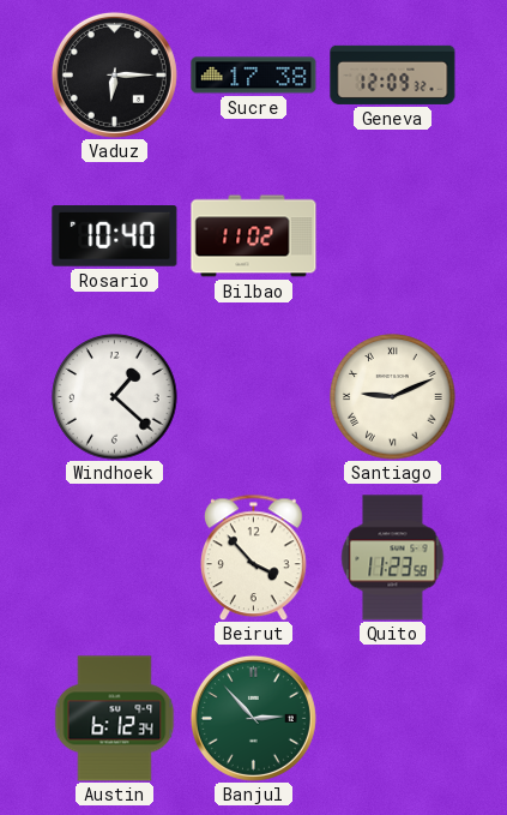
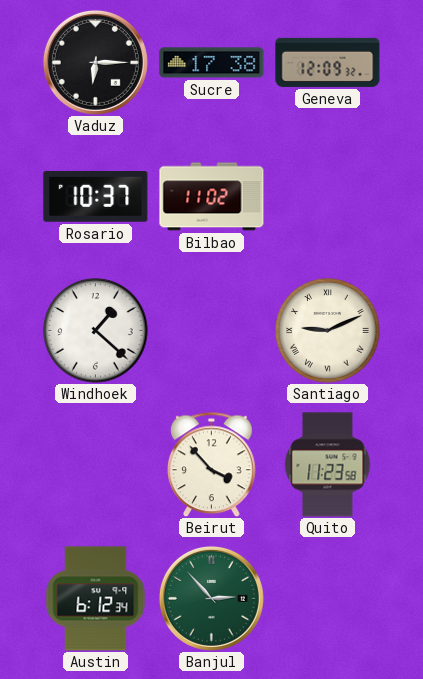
Rosario: 10:40 -> 10:37 (96, 197)
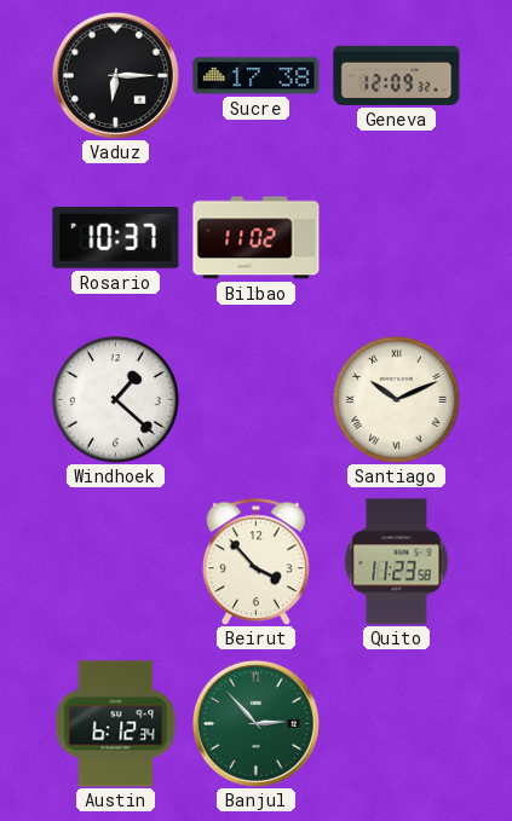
Santiago: 9:11 -> 10:11 (397, 400)
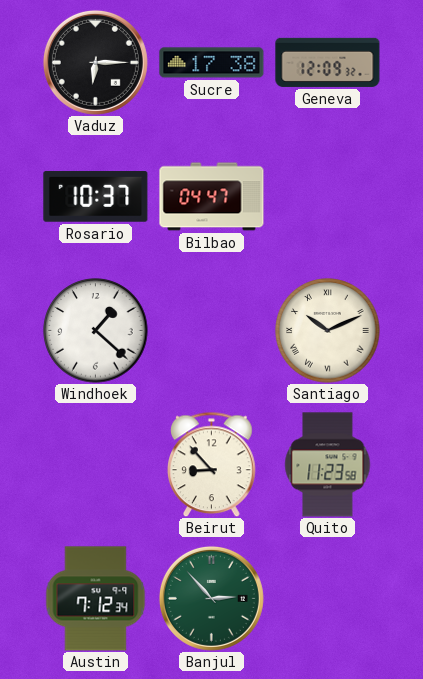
Bilbao: 11:02 -> 04:47 (212, 197)
Beirut: 3:53 -> 8:53 (212, 464)
Austin: 6:12 -> 7:12 (96, 599)
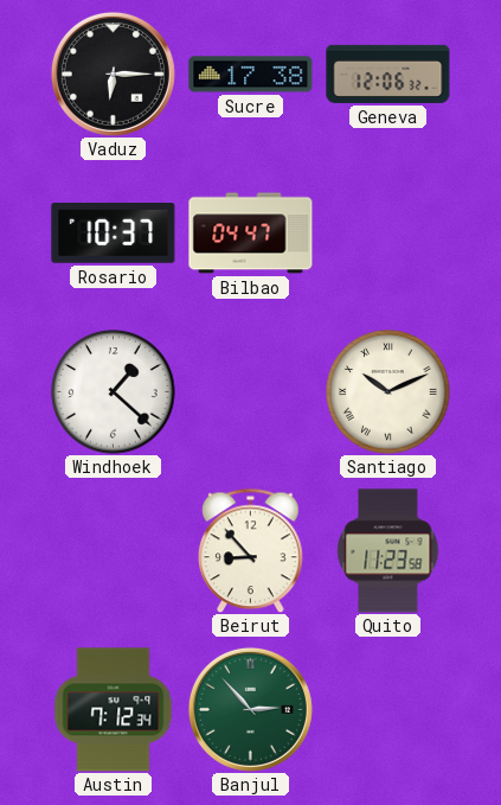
Geneva: 12:09 -> 12:06 (388, 74)
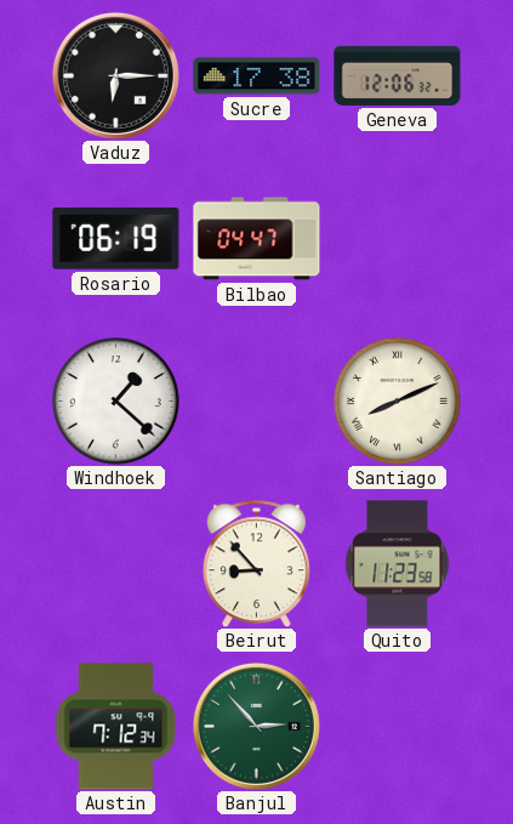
Rosario: 10:37 -> 06:19 (116, 239)
Santiago: 10:11 -> 8:11 (398, 402)
